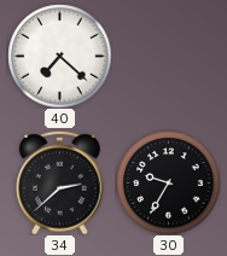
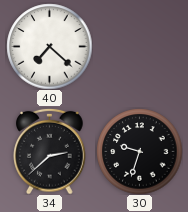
30: 9:35 -> 9:33 (139, 151)
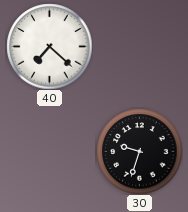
34: 2:38 -> none (50, 151)
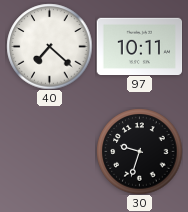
97: none -> 10:11 (139, 46)
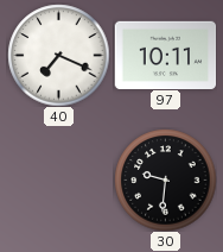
40: 7:22 -> 7:19 (58, 55)
30: 9:33 -> 9:31 (165, 179)
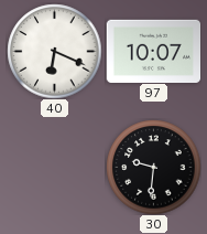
40: 7:19 -> 6:19 (54, 51)
97: 10:11 -> 10:07 (153, 51)
